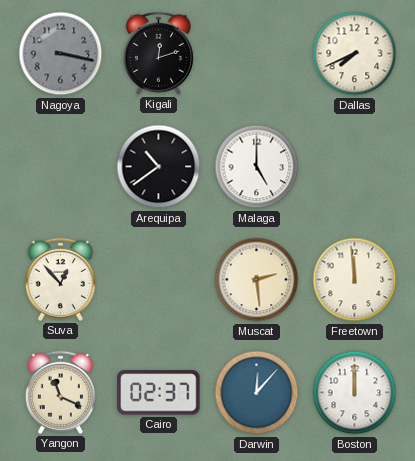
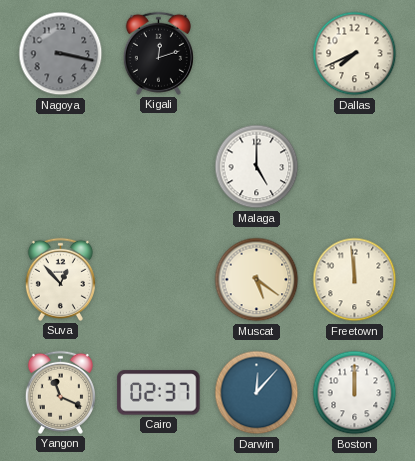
Arequipa: 10:39 -> none (159, 167)
Muscat: 2:29 -> 5:21 (257, 280)
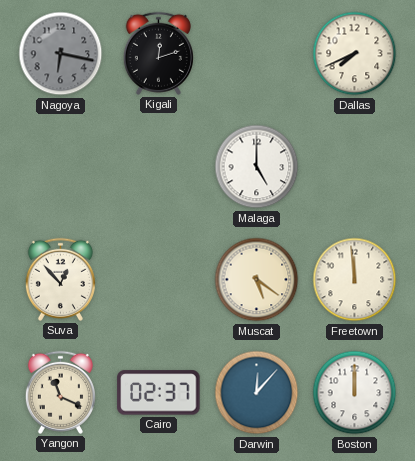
Nagoya: 3:17 -> 6:17 (61, 54)
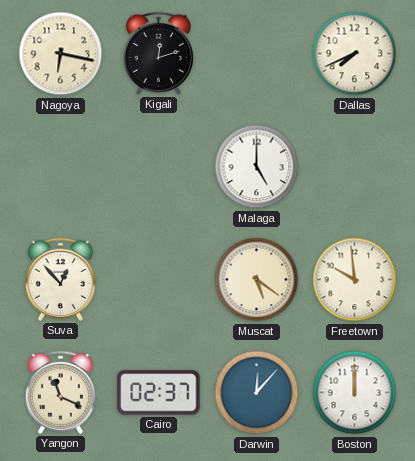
Nagoya dial: grey -> cream (61, 54)
Freetown: 11:59 -> 9:59 (355, 280)
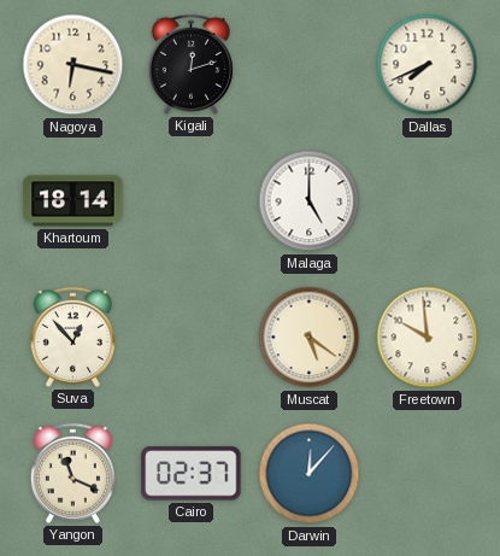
Khartoum: none -> 18:14 (73, 201)
Boston: 12:00 -> none (355, 393)
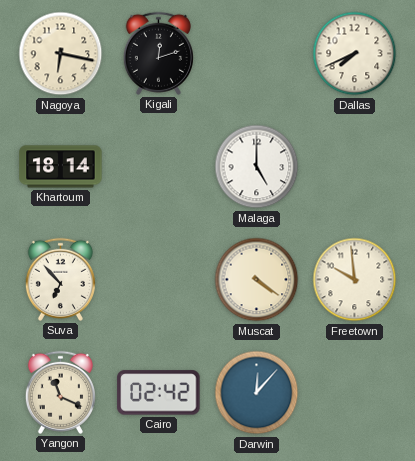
Suva: 12:53 -> 6:53 (60, 279)
Muscat: 5:21 -> 4:21 (257, 280)
Cairo: 02:37 -> 02:42 (159, 393)
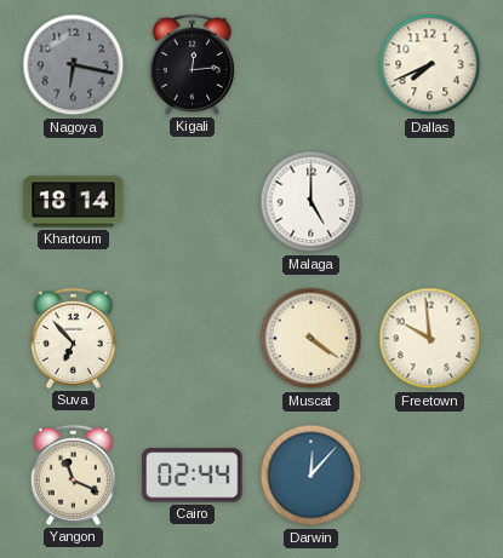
Nagoya dial: cream -> grey (74, 65)
Kigali: 12:12 -> 12:14 (192, 64)
Cairo: 02:42 -> 02:44 (193, 476)
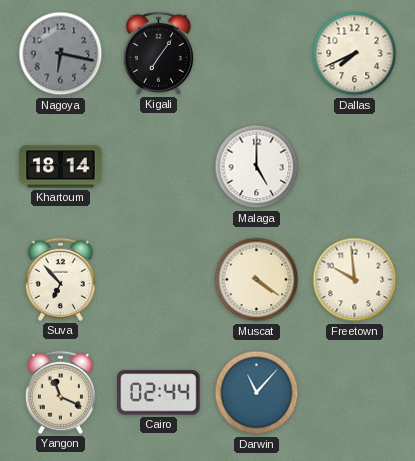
Kigali: 12:14 -> 7:06 (158, 53)
Darwin: 12:07 -> 11:07 (257, 393)
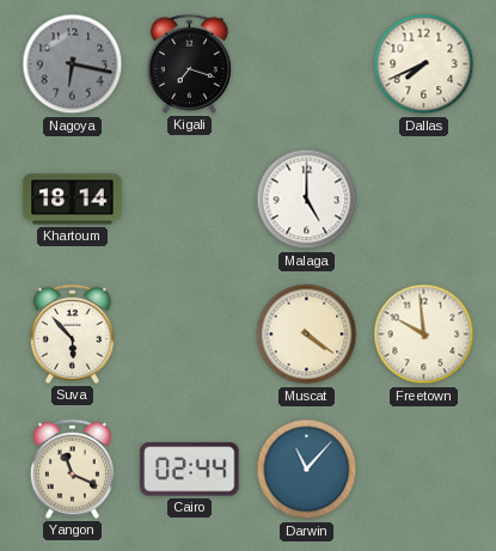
Kigali: 7:06 -> 7:18 (189, 63)
Suva: 6:53 -> 5:53 (72, 333)
